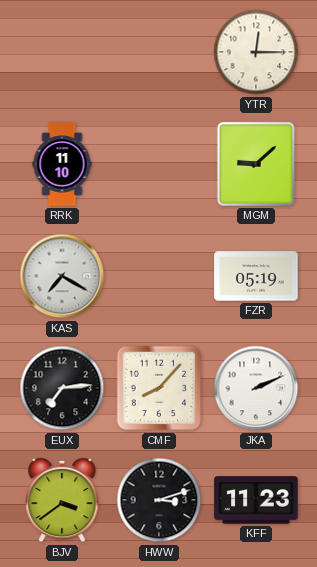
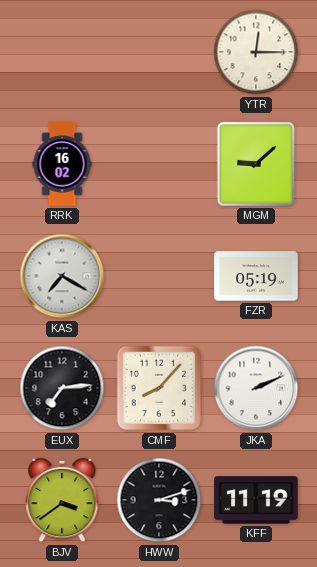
RRK: 11:10 -> 16:02 (62, 164)
KFF: 11:23 -> 11:19 (256, 500)
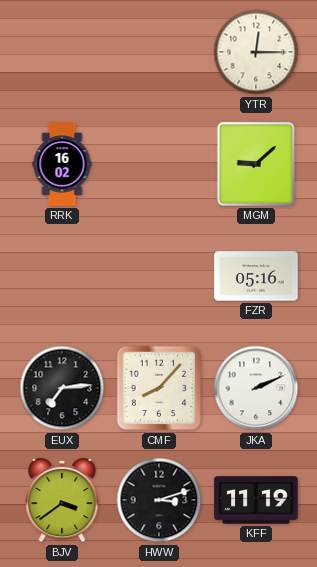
KAS: 7:20 -> none (62, 276)
FZR: 05:19 -> 05:16 (256, 276)
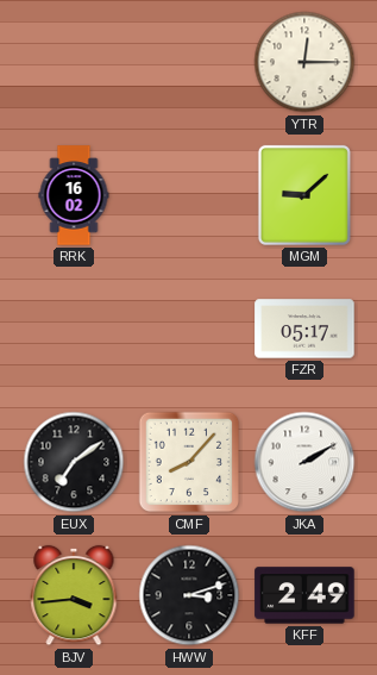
FZR: 05:16 -> 05:17 (304, 329)
EUX: 7:14 -> 7:09 (74, 462)
JKA: 2:11 -> 2:10 (304, 462)
BJV: 3:39 -> 3:44 (74, 595)
KFF: 11:19 -> 2:49 (304, 595)
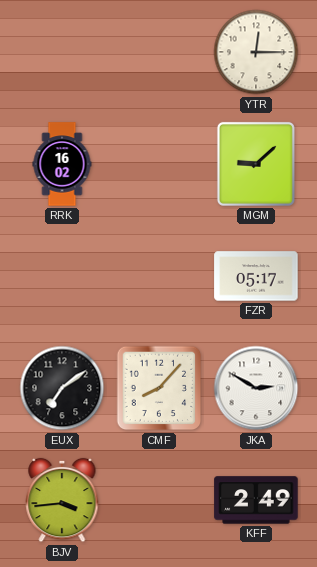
JKA: 2:10 -> 2:50 (256, 388)
HWW: 3:12 -> none (189, 595)
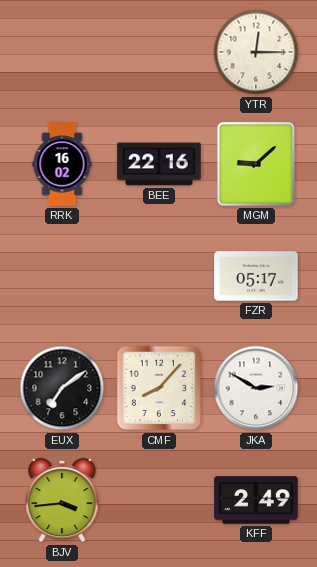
BEE: none -> 22:16 (159, 164)
